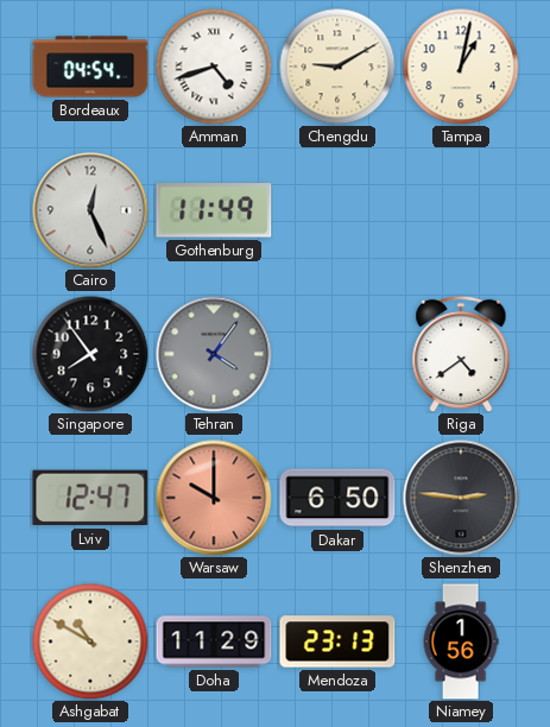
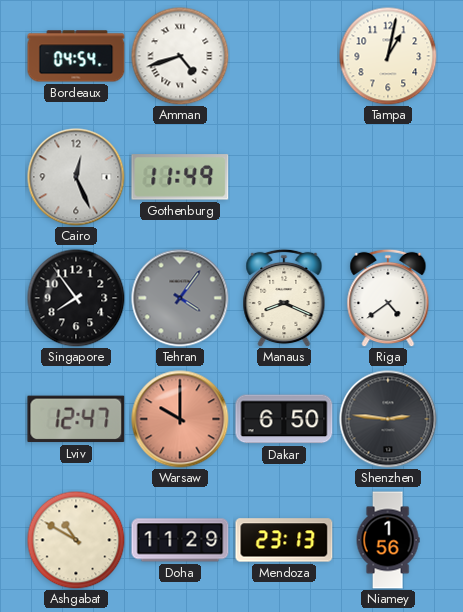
Chengdu: 9:10 -> none (337, 67)
Manaus: none -> 8:19 (284, 298)
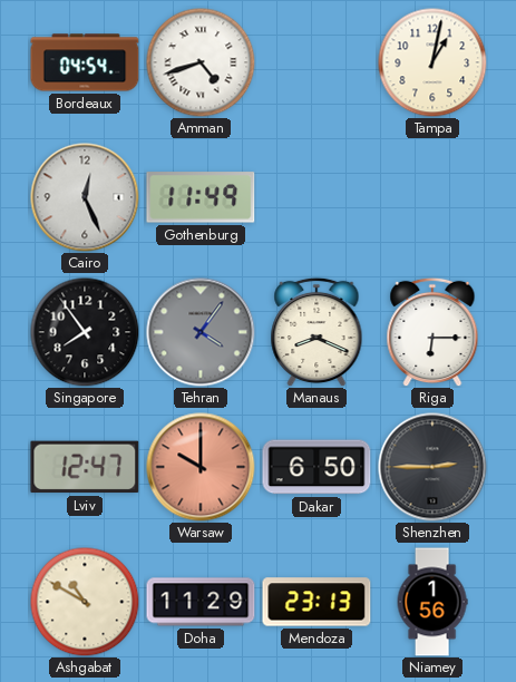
Riga: 4:39 -> 6:15 (432, 332)
Shenzhen: 2:46 -> 2:45 (432, 467)
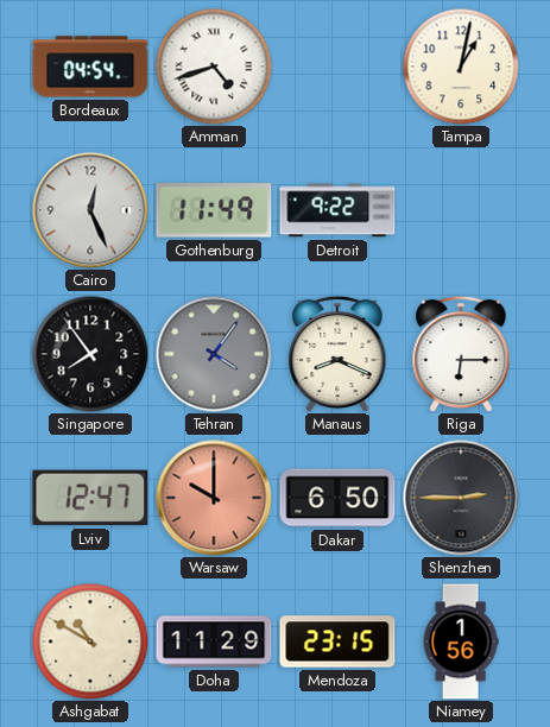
Detroit: none -> 9:22 (337, 210)
Mendoza: 23:13 -> 23:15 (337, 641)
